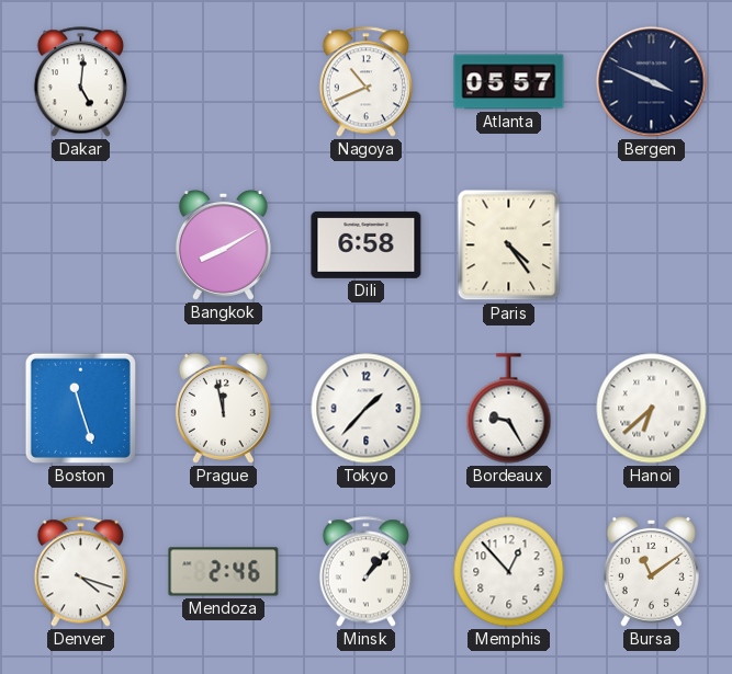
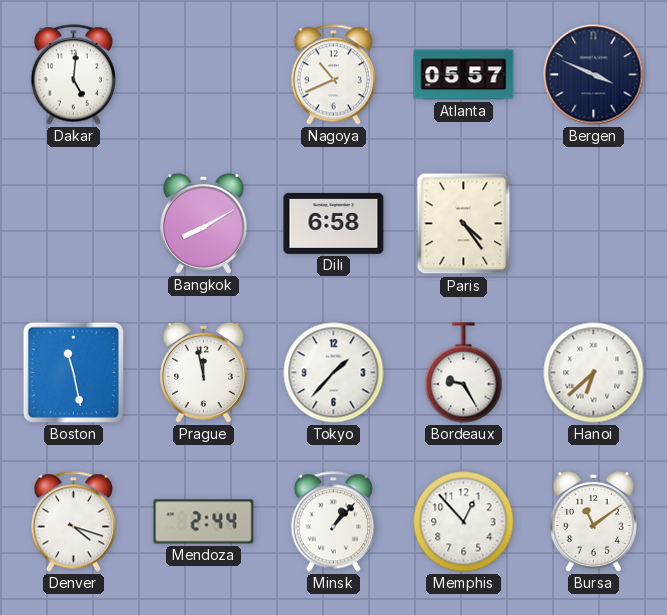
Boston: 11:27 -> 11:28 (73, 372)
Mendoza: 2:46 -> 2:44 (204, 522)
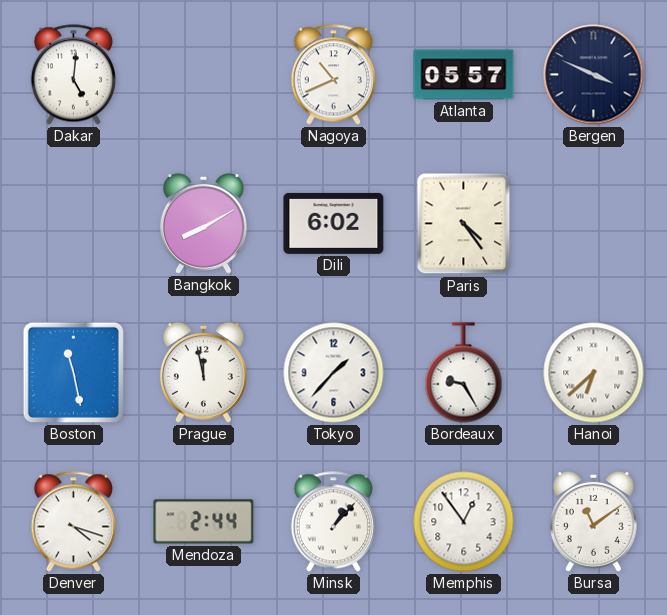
Dili: 6:58 -> 6:02 (334, 223)
Memphis: 12:53 -> 12:54 (464, 522)
